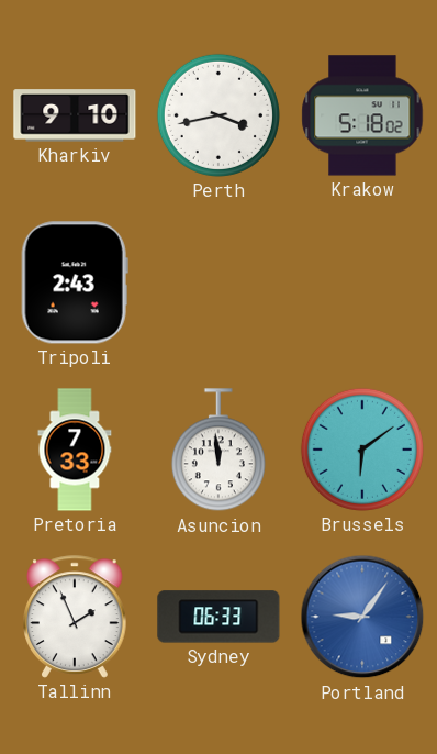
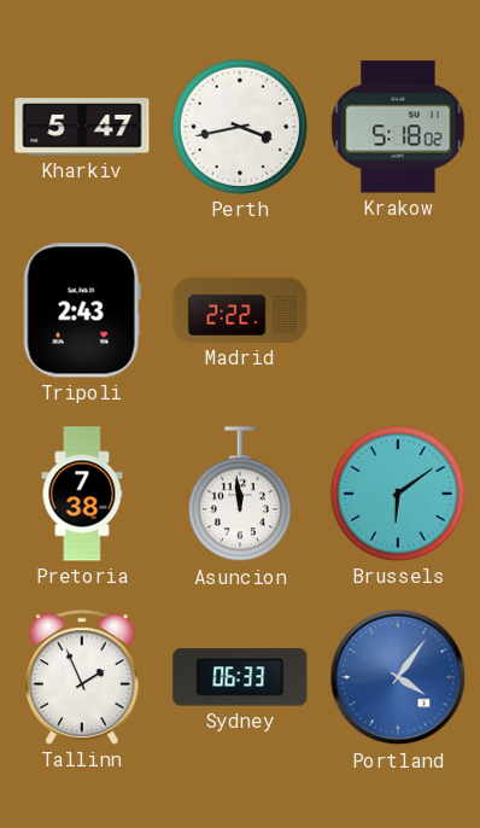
Kharkiv: 9:10 -> 5:47 (82, 127)
Madrid: none -> 2:22 (240, 310)
Pretoria: 7:33 -> 7:38 (82, 494)
Portland: 9:06 -> 4:06 (398, 677)
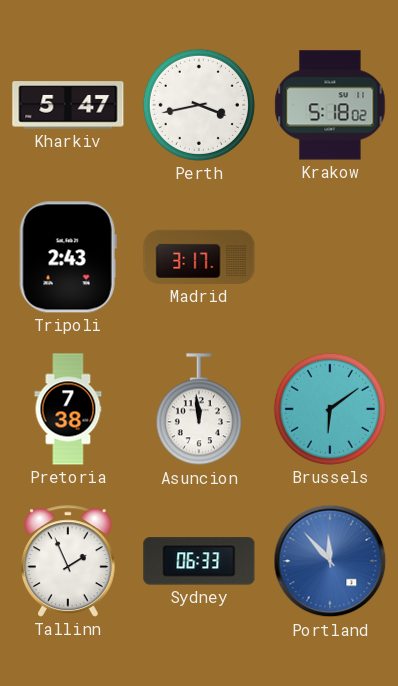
Madrid: 2:22 -> 3:17 (199, 257)
Portland: 4:06 -> 11:53 (330, 561)
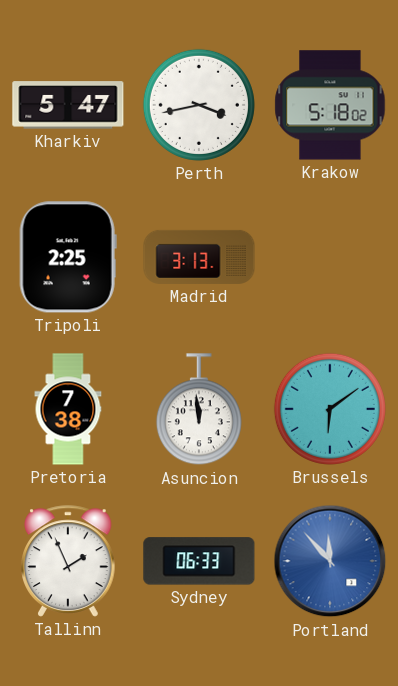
Tripoli: 2:43 -> 2:25 (68, 257)
Madrid: 3:17 -> 3:13 (199, 257)
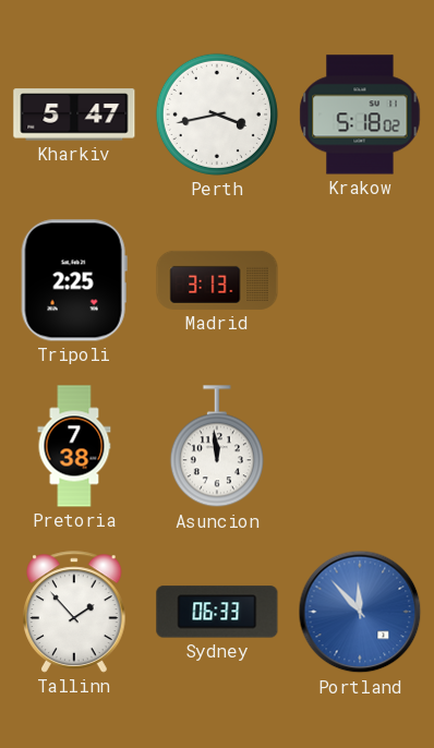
Brussels: 6:09 -> none (330, 409)
Tallinn: 1:56 -> 1:53 (75, 612)
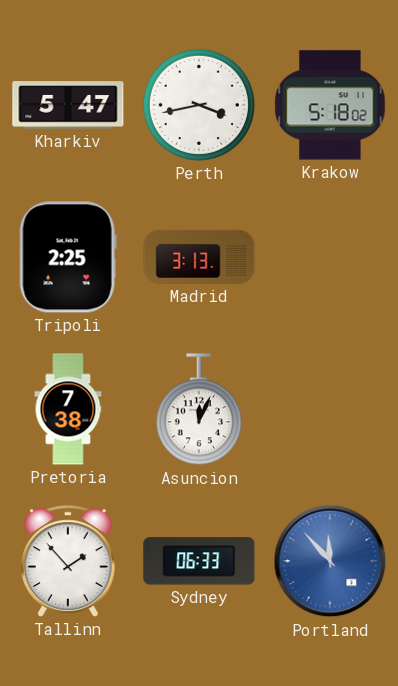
Asuncion: 11:59 -> 12:04 (199, 410)
